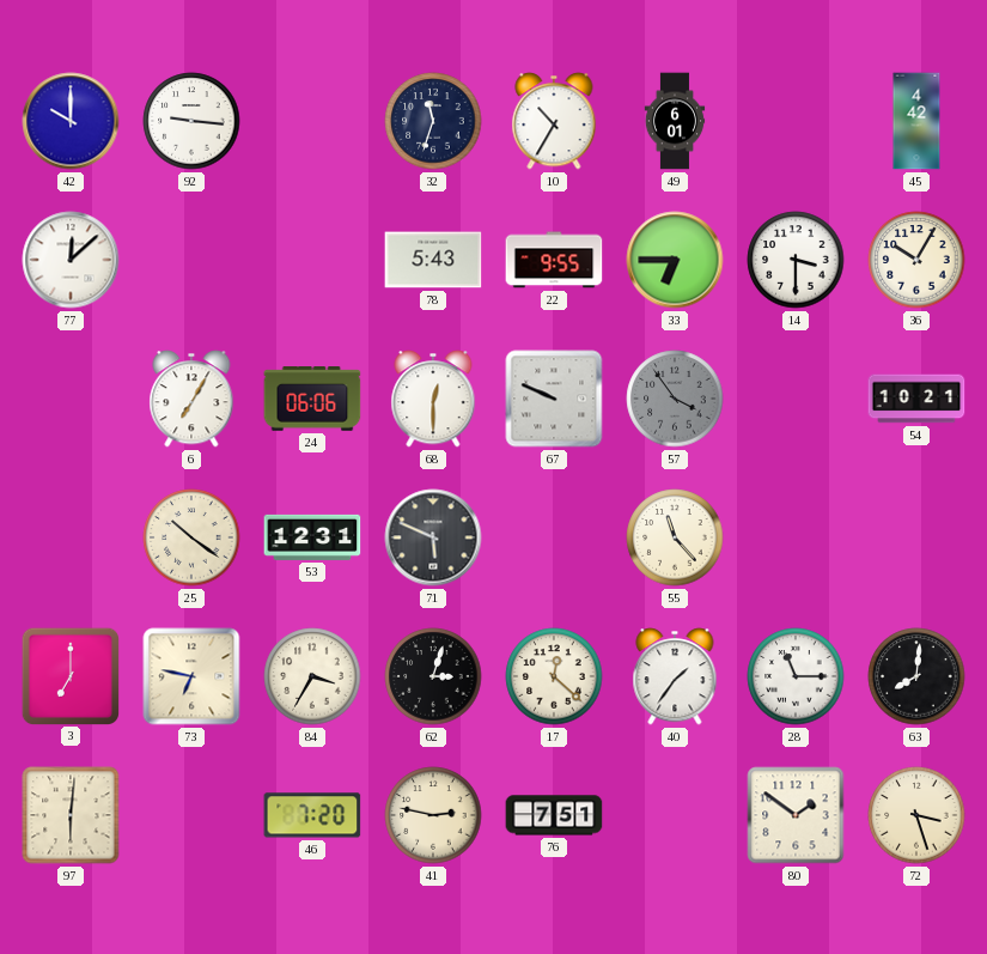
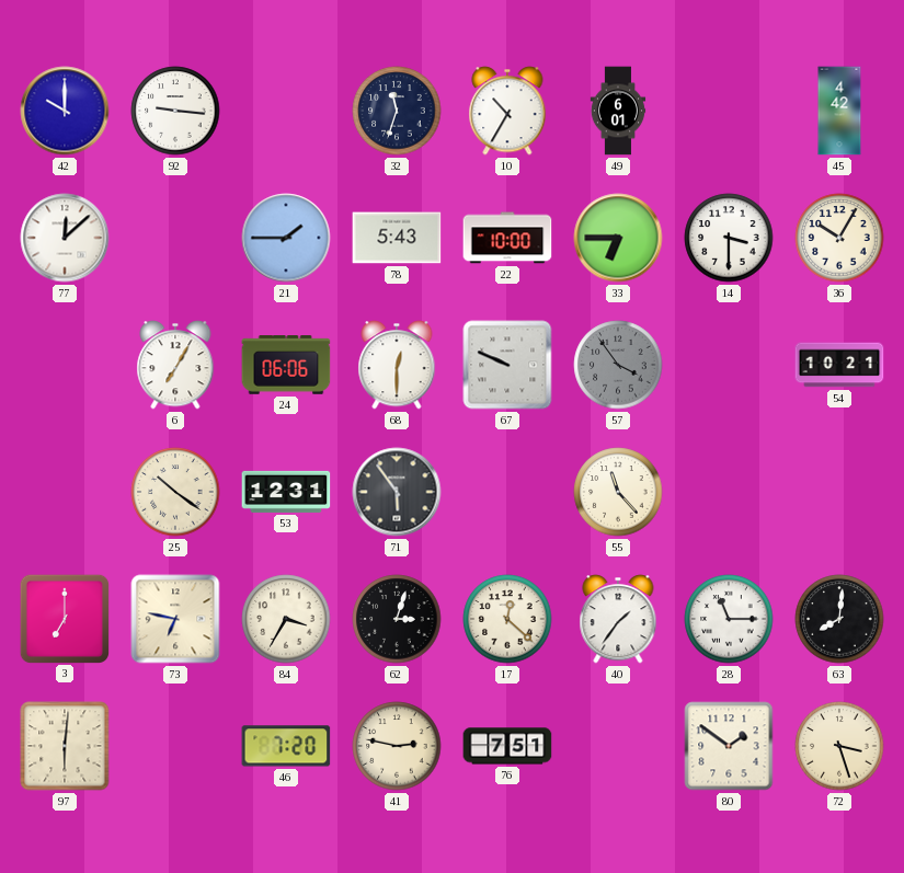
21: none -> 1:45 (286, 238)
22: 9:55 -> 10:00 (507, 238)
71: 5:49 -> 5:54 (397, 492)
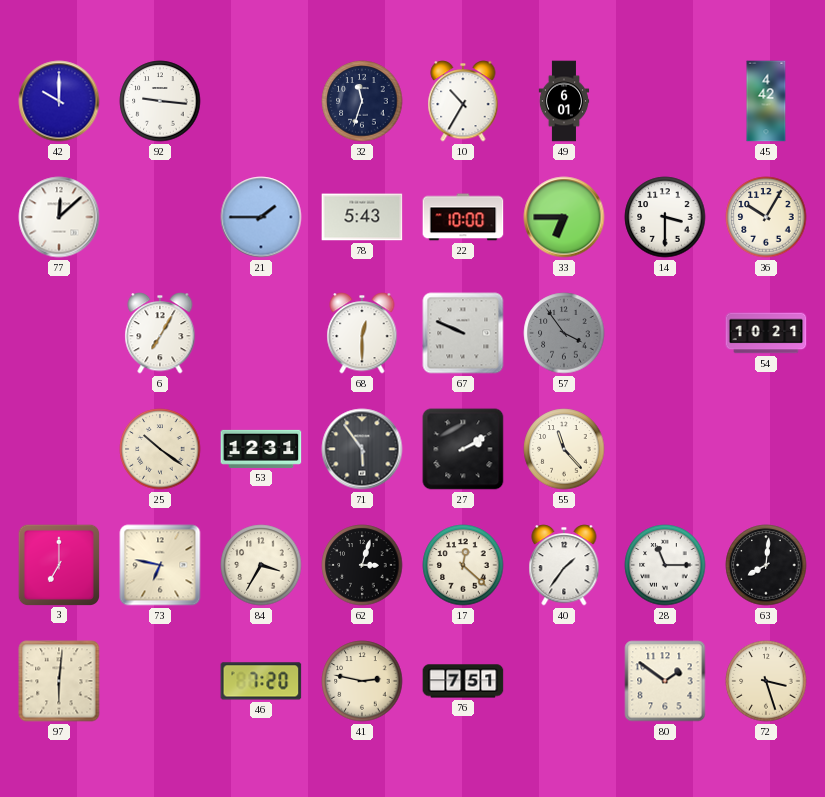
24: 06:06 -> none (286, 365)
27: none -> 2:10 (463, 449)
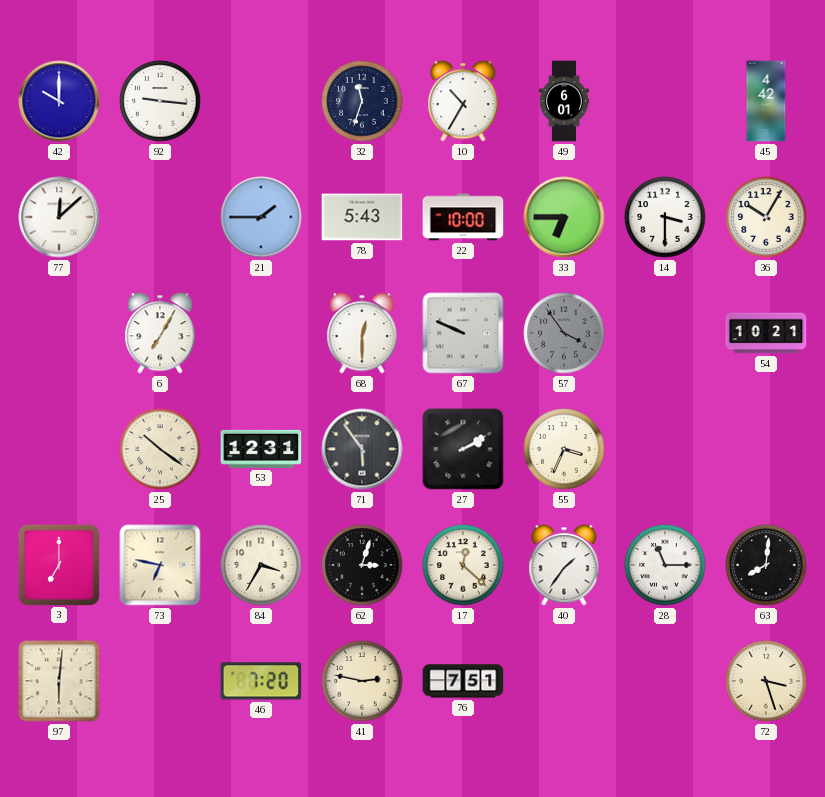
55: 11:23 -> 3:34 (564, 449)
80: 1:51 -> none (665, 681)
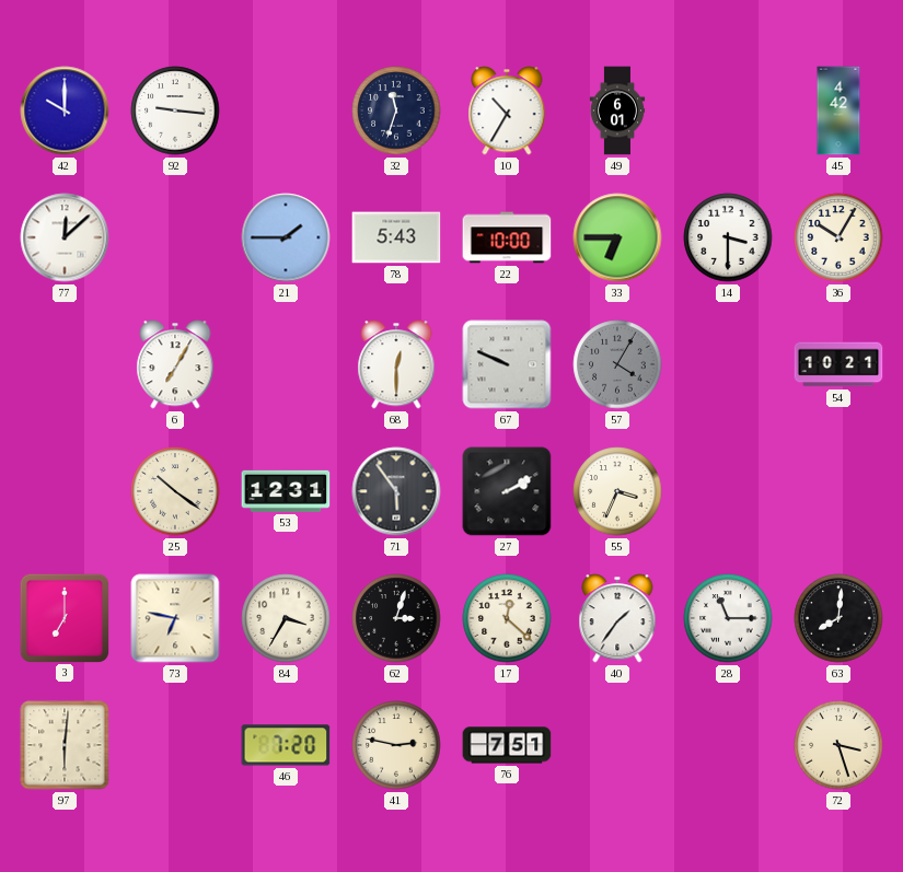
57: 3:54 -> 4:05 (617, 364)
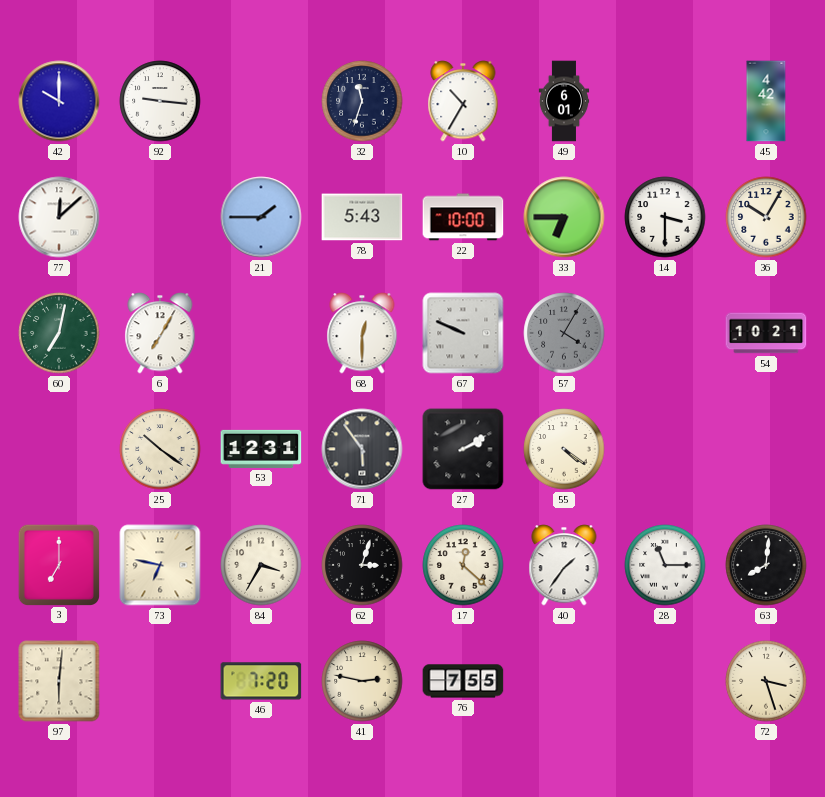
60: none -> 7:02 (59, 333)
55: 3:34 -> 4:21 (564, 449)
76: 7:51 -> 7:55 (463, 681)
